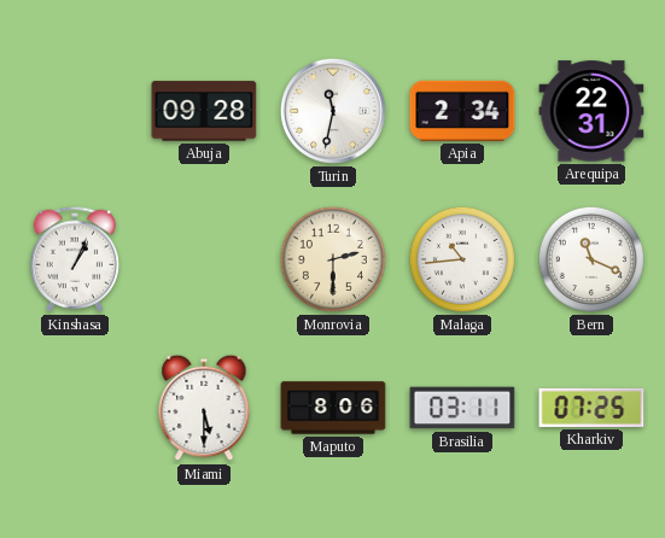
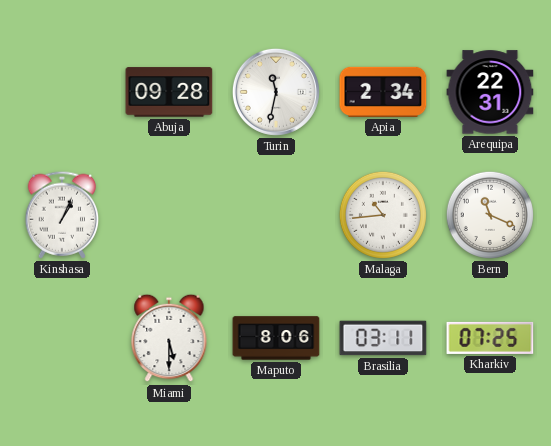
Monrovia: 2:30 -> none (333, 259)
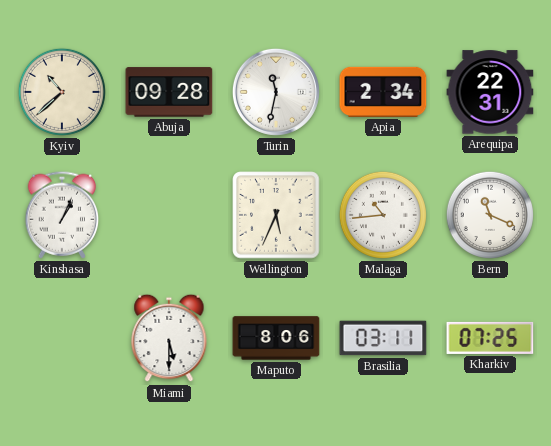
Kyiv: none -> 10:38 (62, 92)
Wellington: none -> 5:34 (276, 215)
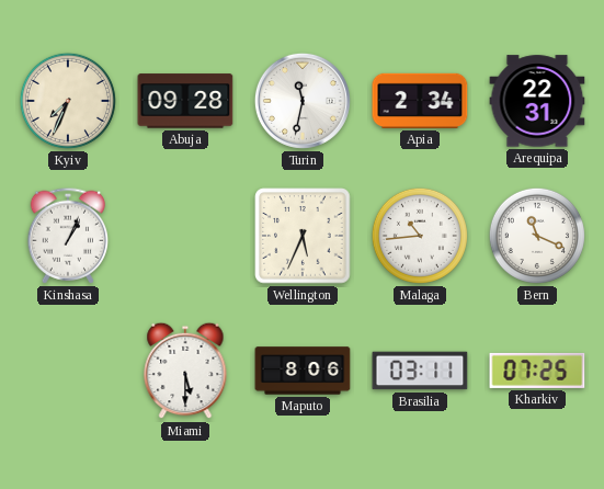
Kyiv: 10:38 -> 7:34 (68, 101)
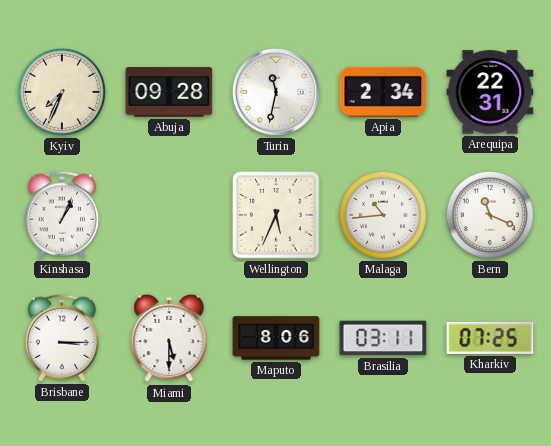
Brisbane: none -> 3:15 (62, 338)
